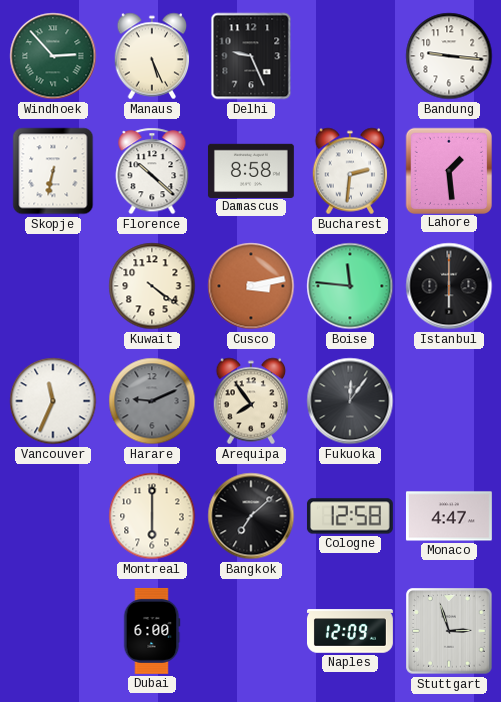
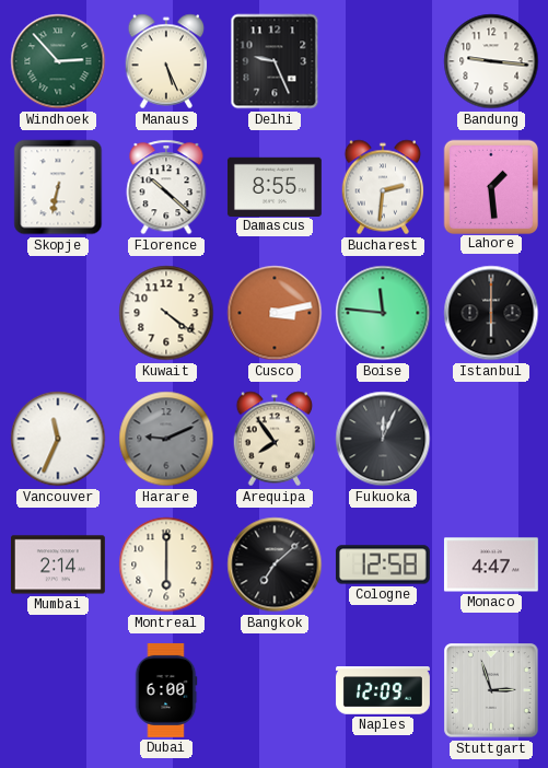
Damascus: 8:58 -> 8:55 (275, 186)
Fukuoka: 12:06 -> 12:04 (383, 439)
Mumbai: none -> 2:14 (58, 565)
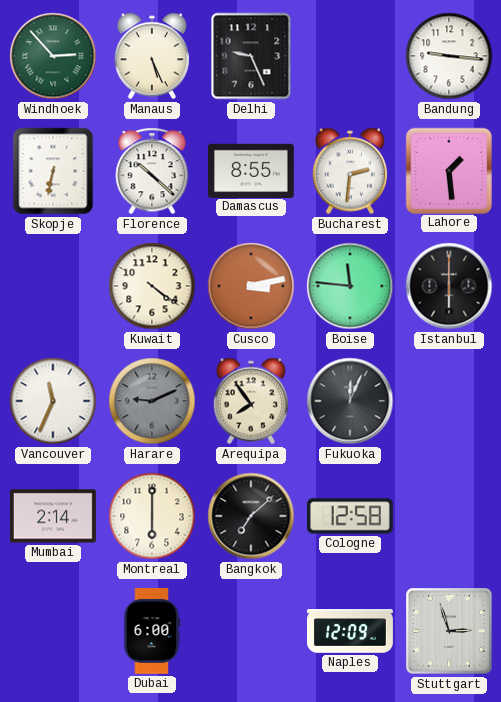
Monaco: 4:47 -> none (491, 565)
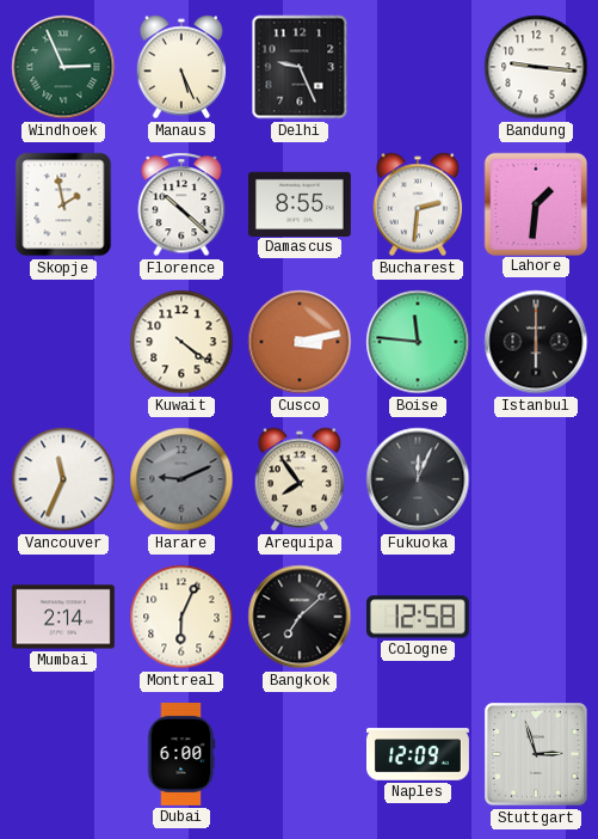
Windhoek: 2:53 -> 2:56 (63, 67)
Skopje: 6:32 -> 1:58 (63, 204)
Lahore: 1:29 -> 1:31 (535, 203)
Montreal: 6:00 -> 6:04 (181, 617)
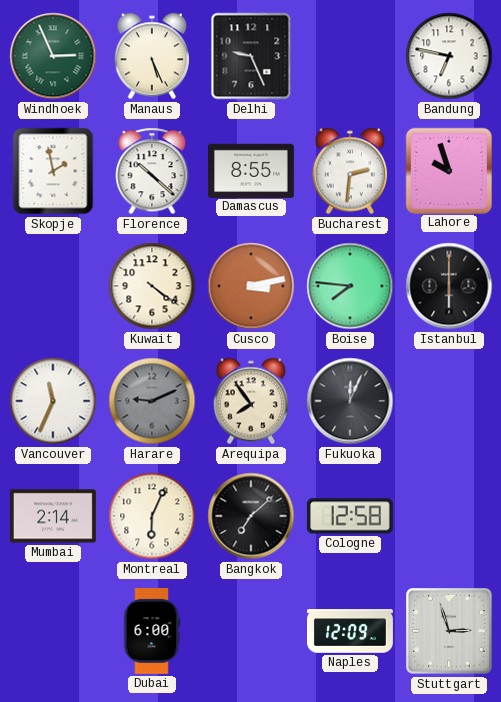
Bandung: 9:16 -> 6:47 (449, 56)
Lahore: 1:31 -> 9:57 (448, 170)
Boise: 11:46 -> 7:46 (350, 286)
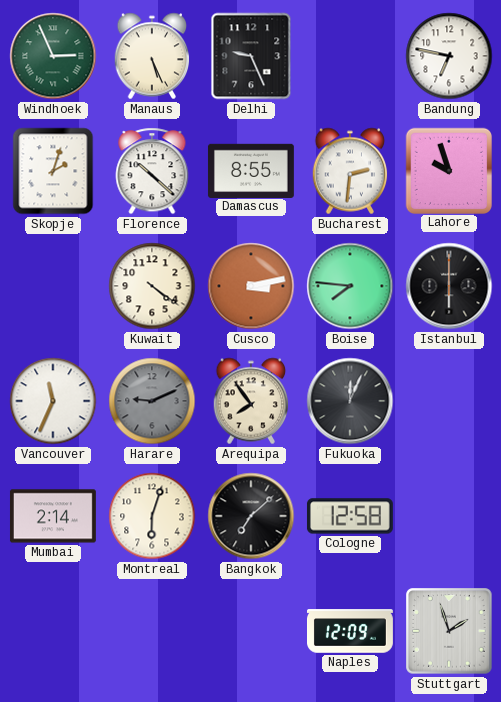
Skopje: 1:58 -> 2:03 (53, 171)
Montreal: 6:04 -> 6:03 (152, 516)
Dubai: 6:00 -> none (152, 631)
Stuttgart: 2:57 -> 1:57 (449, 631)
